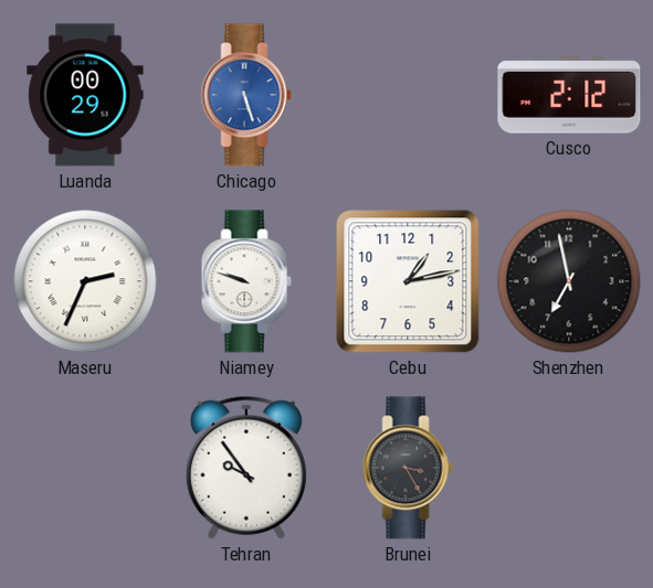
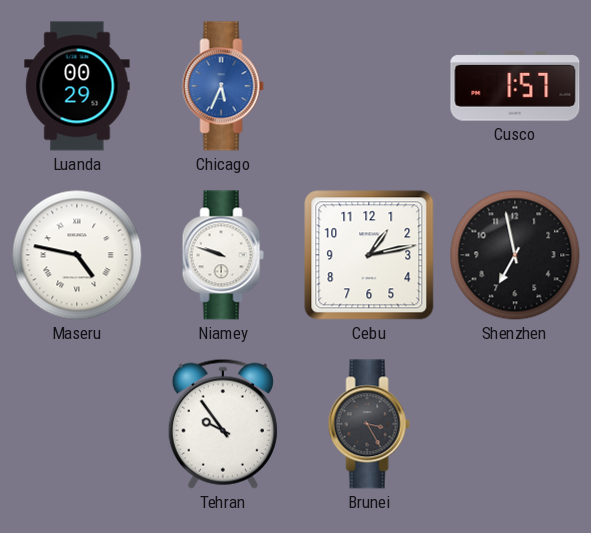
Chicago: 5:27 -> 5:34 (223, 86)
Cusco: 2:12 -> 1:57 (515, 86)
Maseru: 2:34 -> 4:47 (77, 255)
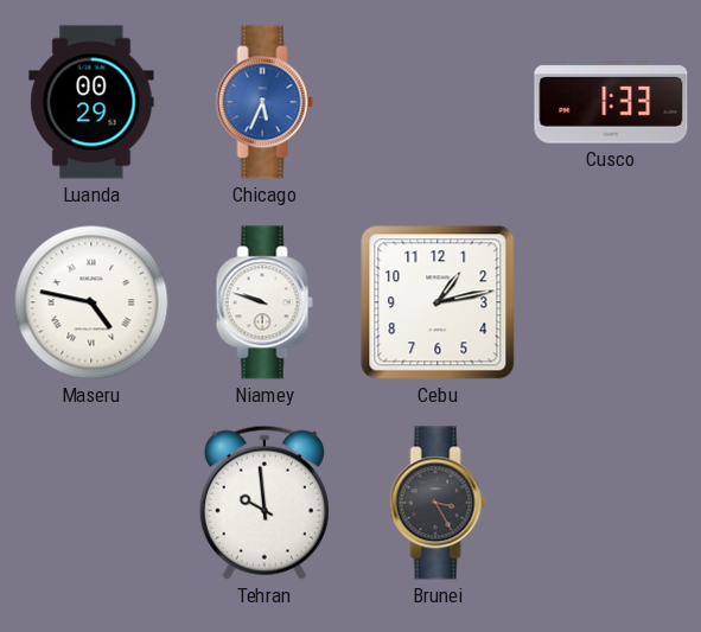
Cusco: 1:57 -> 1:33 (611, 102)
Shenzhen: 6:58 -> none (515, 255)
Tehran: 9:54 -> 9:59 (265, 503)
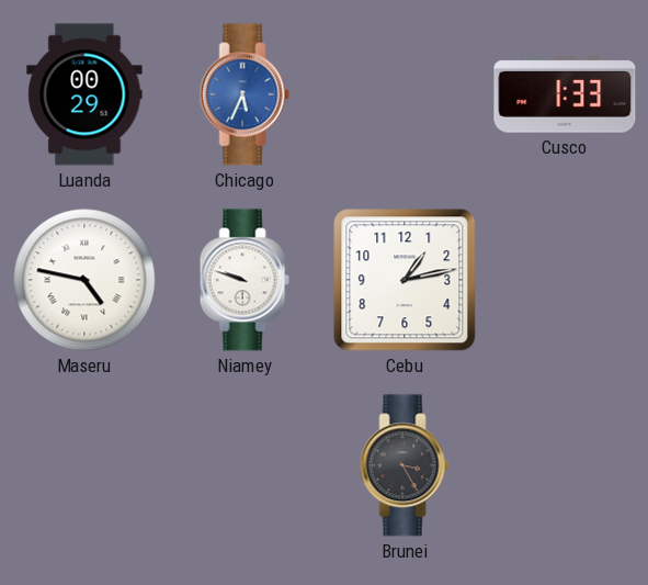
Tehran: 9:59 -> none (265, 503)
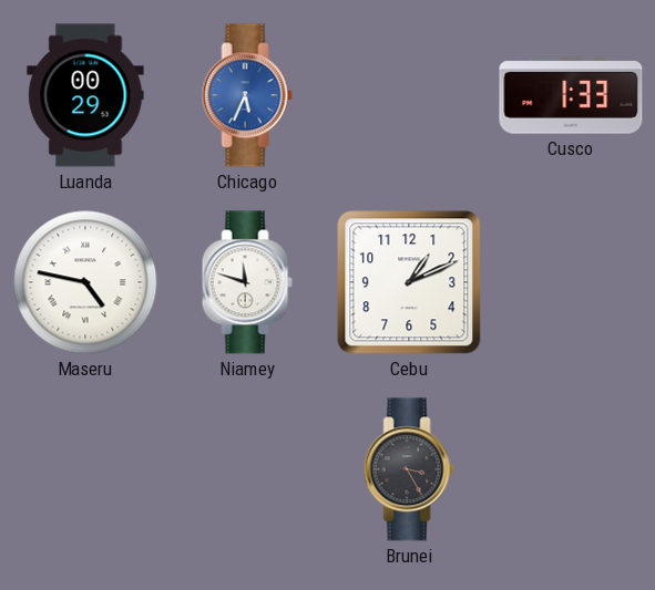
Niamey: 9:48 -> 11:48 (247, 282)
Cebu: 1:13 -> 1:11 (409, 282)
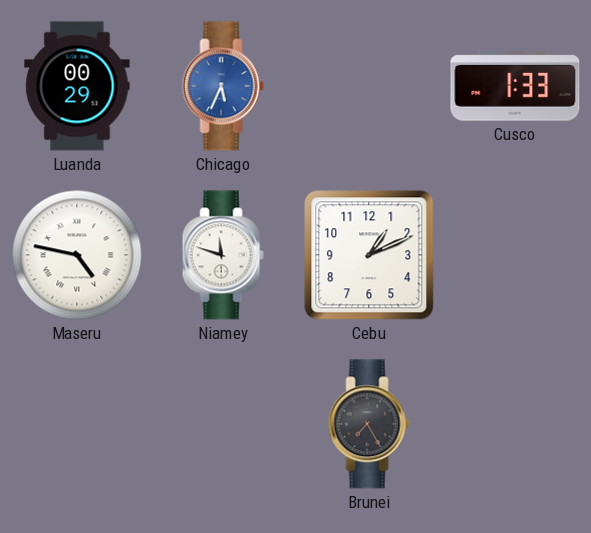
Brunei: 3:25 -> 7:25 (369, 424)
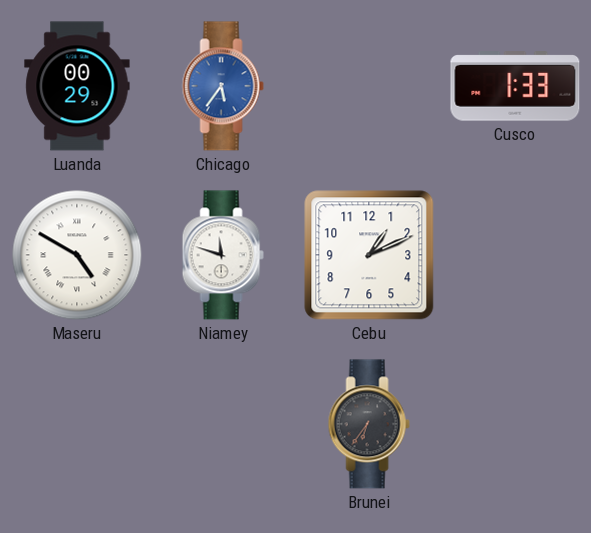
Chicago: 5:34 -> 5:36 (223, 86)
Maseru: 4:47 -> 4:50 (77, 255)
Brunei: 7:25 -> 6:36 (369, 424)
